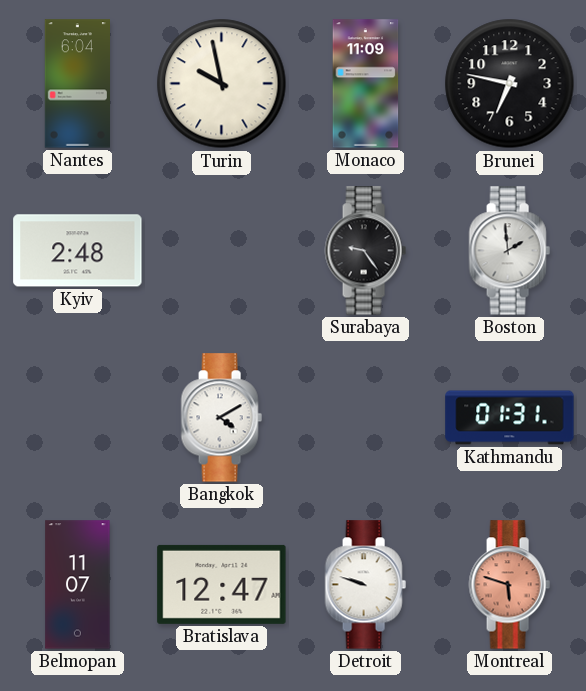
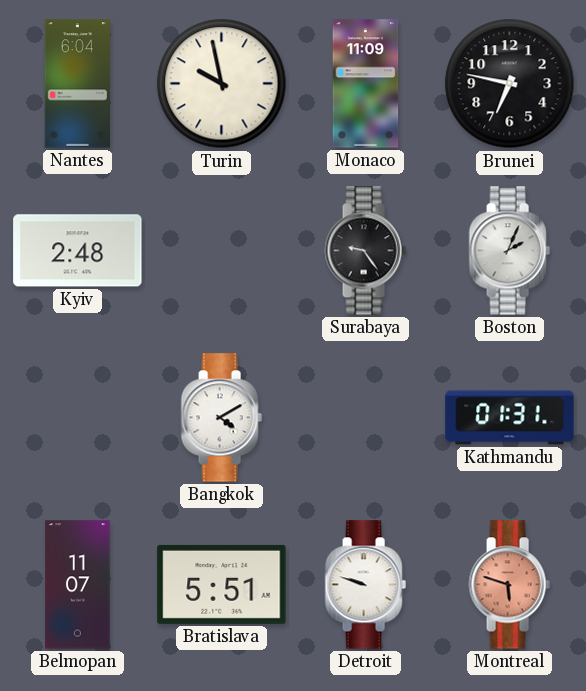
Boston: 1:59 -> 2:04 (509, 251)
Bratislava: 12:47 -> 5:51 (222, 584)
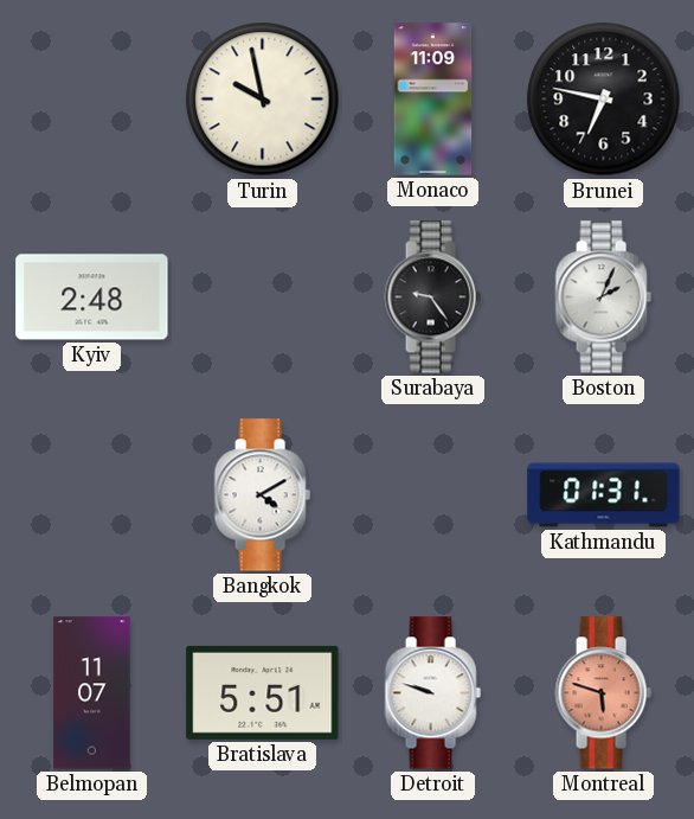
Nantes: 6:04 -> none (77, 84)
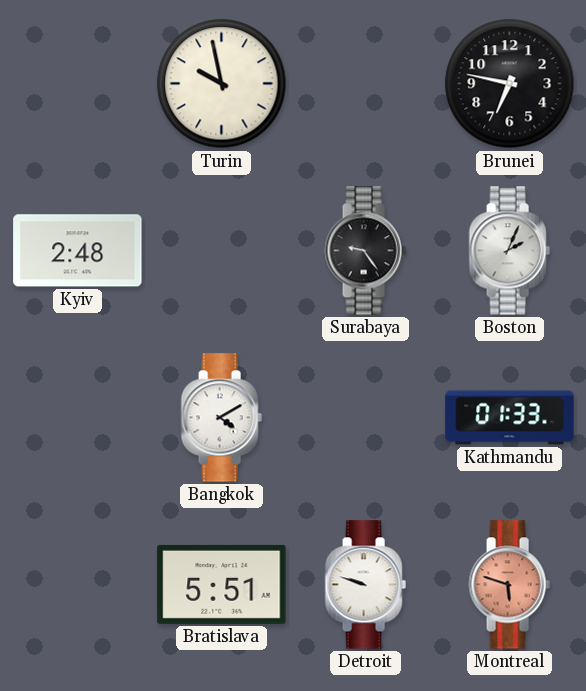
Monaco: 11:09 -> none (433, 100)
Kathmandu: 01:31 -> 01:33 (510, 418)
Belmopan: 11:07 -> none (92, 693)
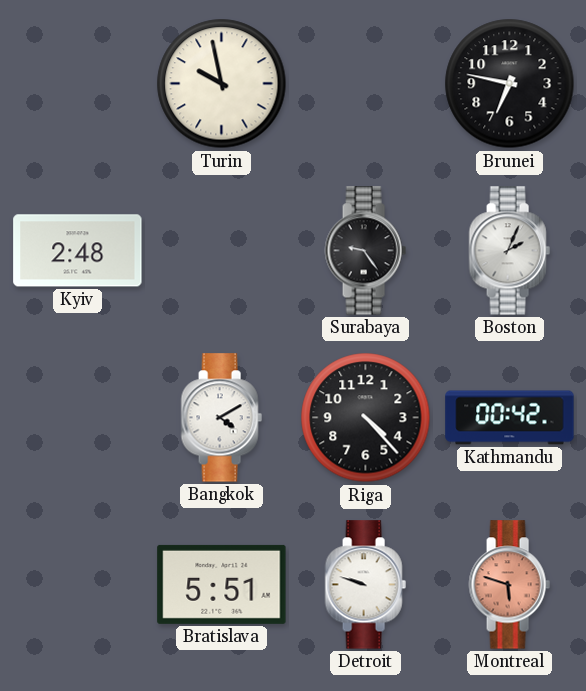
Riga: none -> 4:23 (366, 418)
Kathmandu: 01:33 -> 00:42 (510, 418)
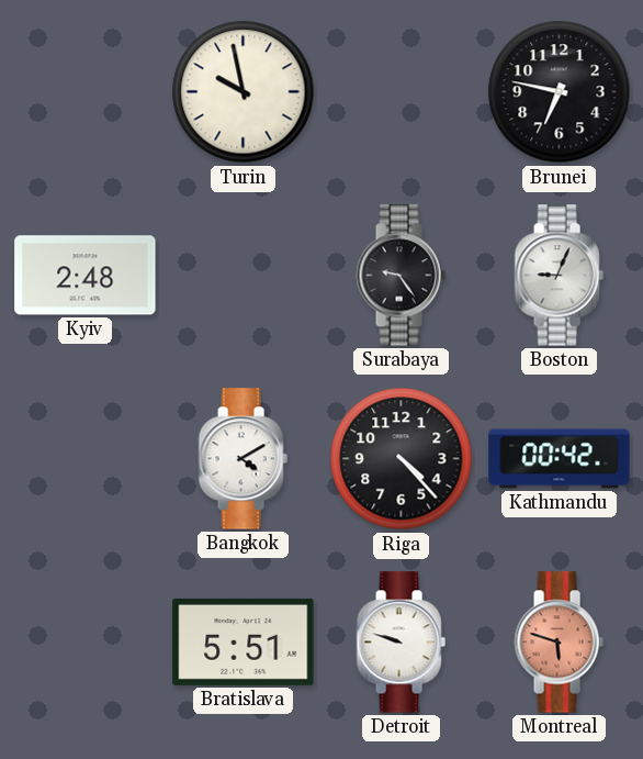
Boston: 2:04 -> 9:04 (559, 276)
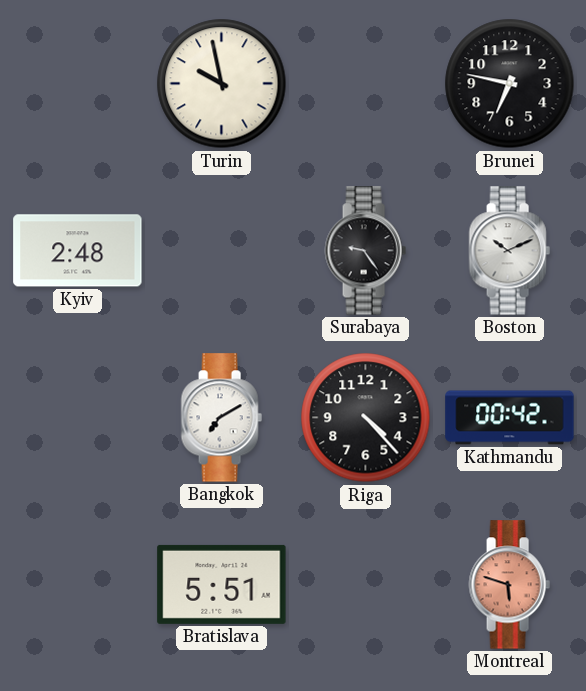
Boston: 9:04 -> 10:11 (509, 251)
Bangkok: 4:10 -> 7:10 (221, 418)
Detroit: 9:48 -> none (401, 643)
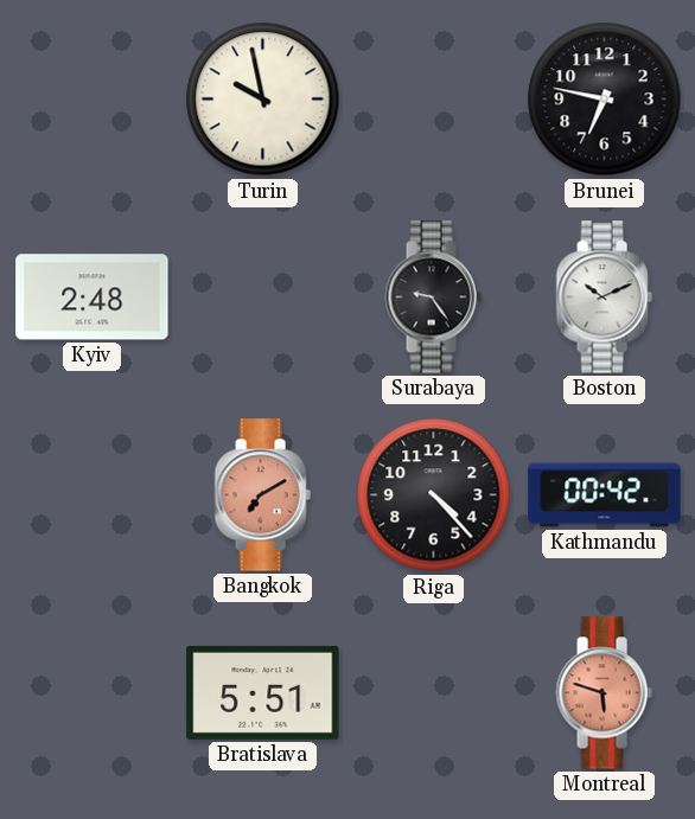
Bangkok dial: white -> salmon (262, 495)
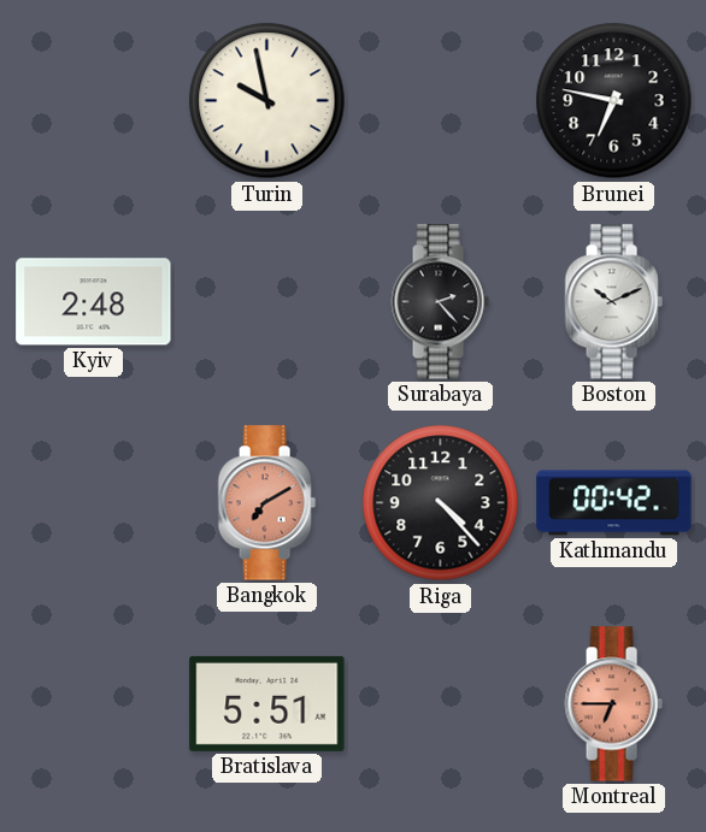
Surabaya: 9:24 -> 2:23 (440, 302)
Montreal: 5:48 -> 6:45 (613, 704)
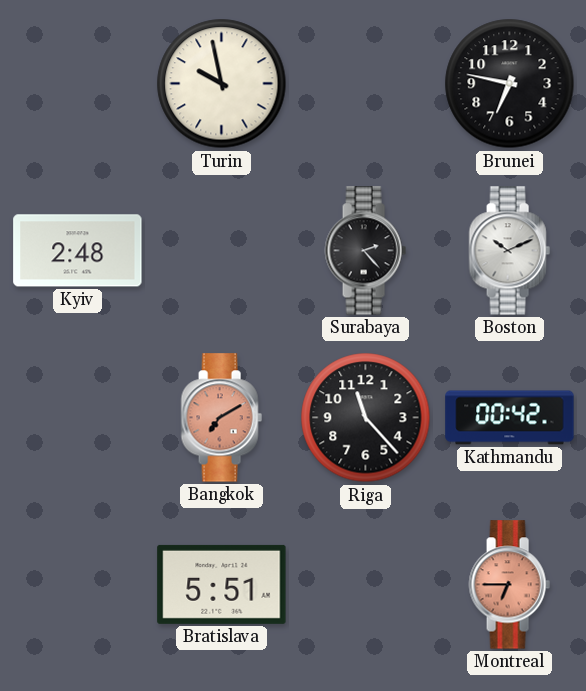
Riga: 4:23 -> 11:23 (366, 418)
